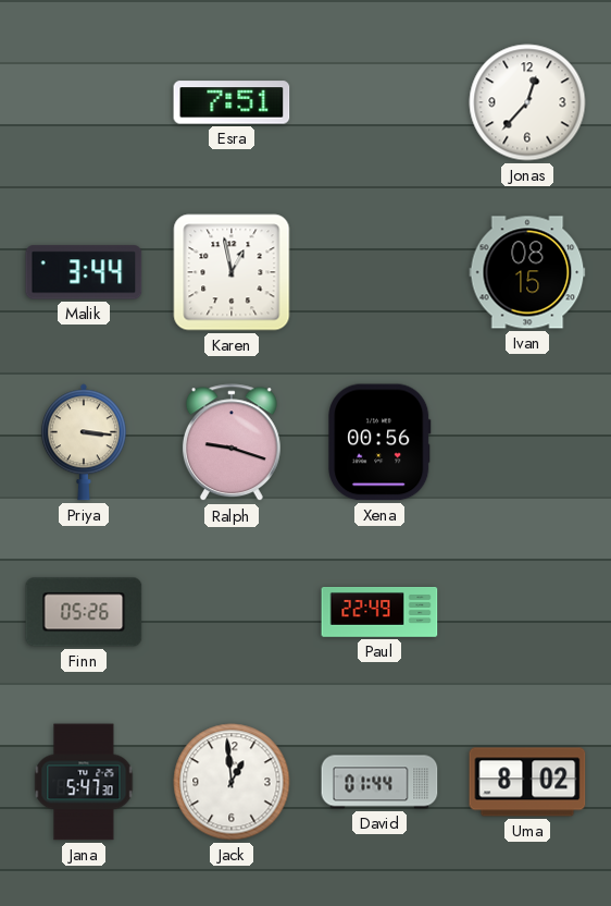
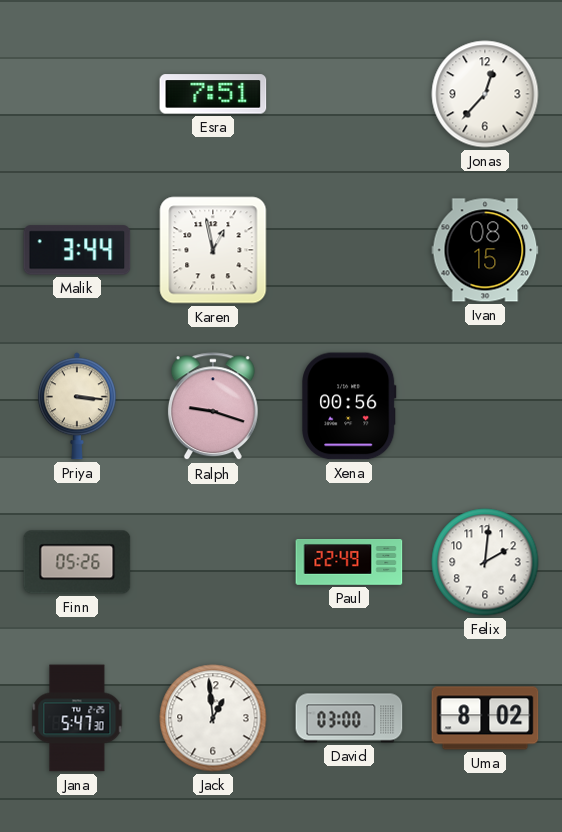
Felix: none -> 2:01 (485, 562)
David: 01:44 -> 03:00 (349, 718)
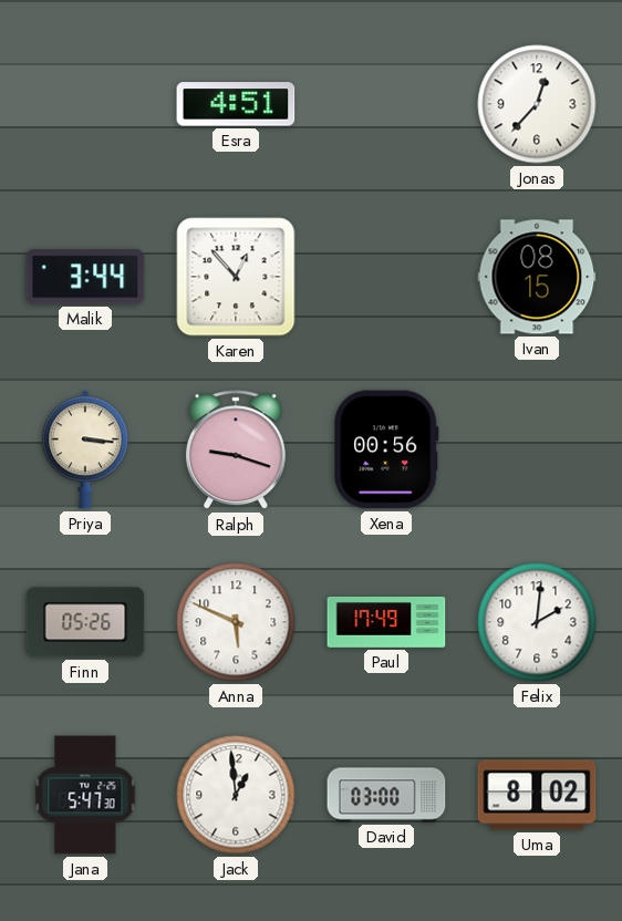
Esra: 7:51 -> 4:51 (236, 104)
Karen: 12:58 -> 12:53 (236, 277)
Anna: none -> 5:49 (236, 622)
Paul: 22:49 -> 17:49 (386, 623)
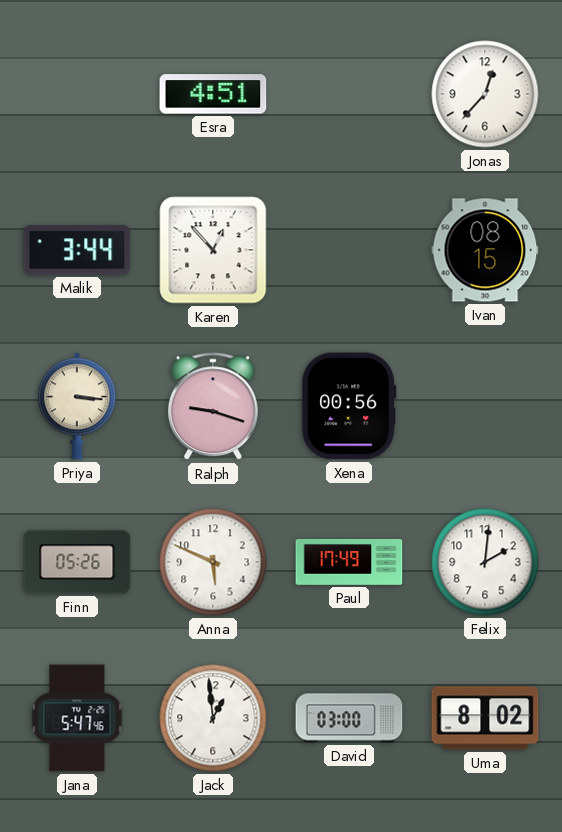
Jana: 5:47:30 -> 5:47:46 (77, 718)
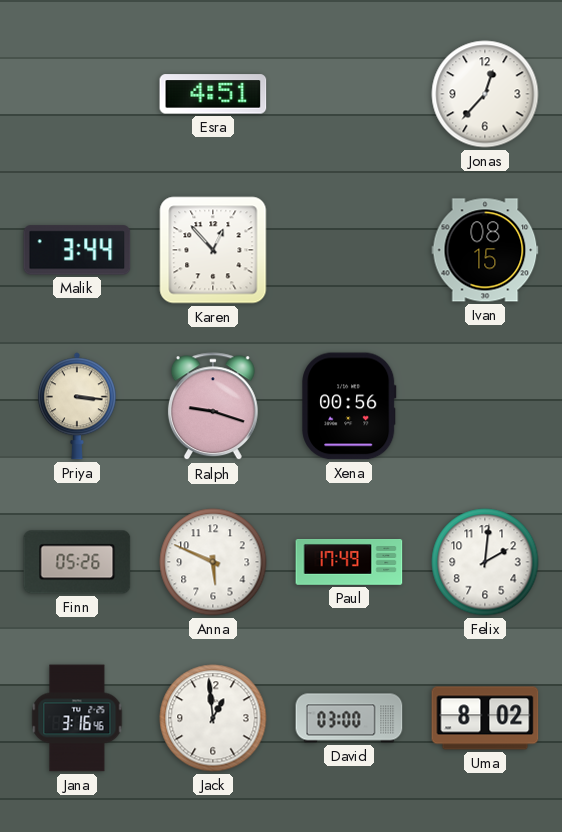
Jana: 5:47 -> 3:16 (77, 718)
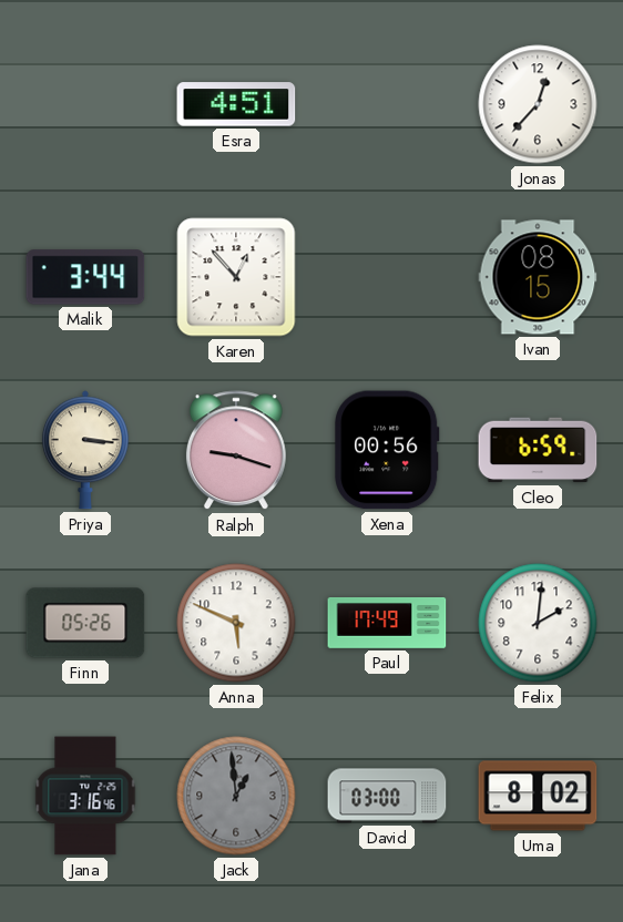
Cleo: none -> 6:59 (538, 450)
Jack dial: white -> grey (236, 796)
